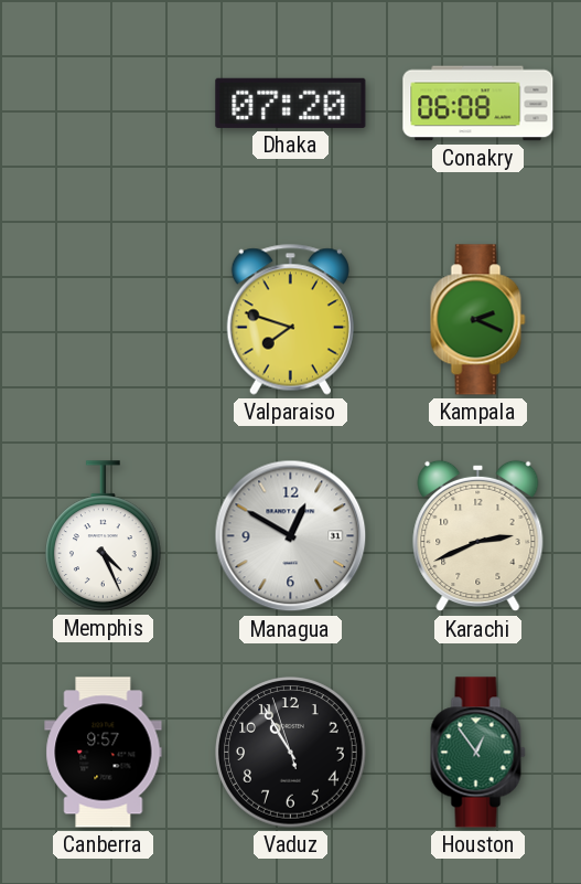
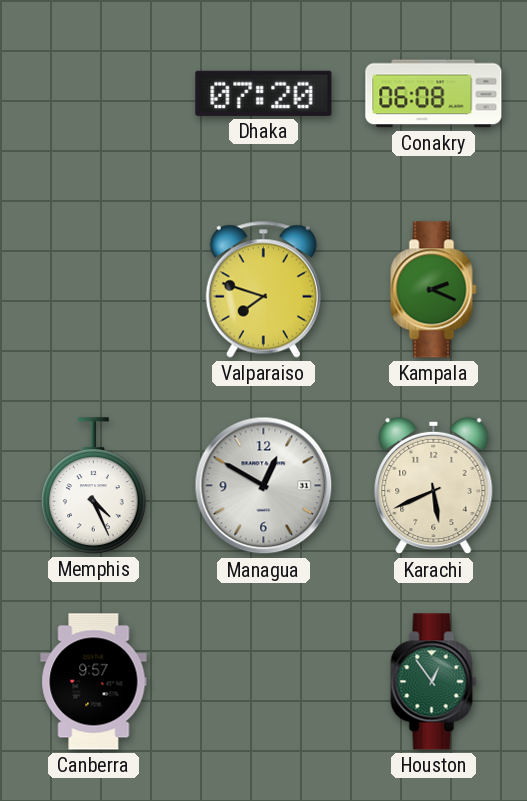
Karachi: 2:41 -> 5:41 (434, 486)
Vaduz: 10:54 -> none (291, 753)
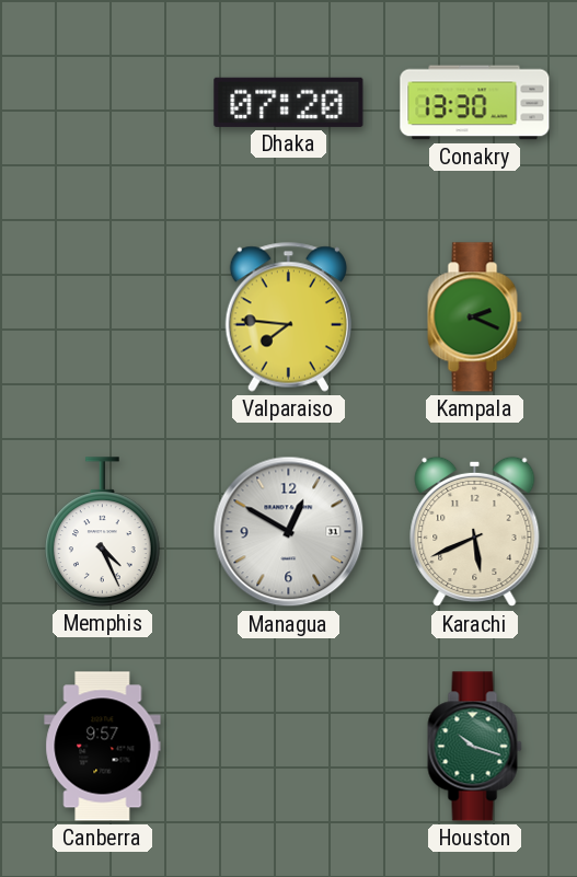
Conakry: 06:08 -> 13:30 (475, 103)
Valparaiso: 7:48 -> 7:46 (288, 316)
Houston: 12:54 -> 10:18 (475, 747)
